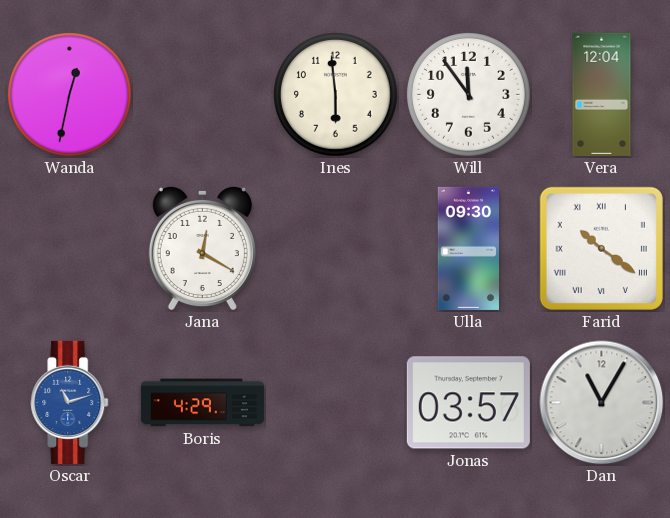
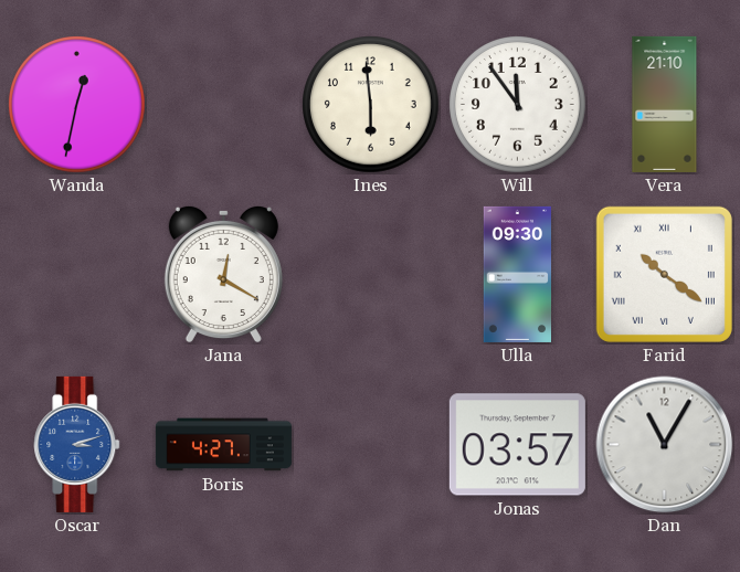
Vera: 12:04 -> 21:10 (665, 104)
Oscar: 11:12 -> 3:12 (77, 444)
Boris: 4:29 -> 4:27 (223, 445)
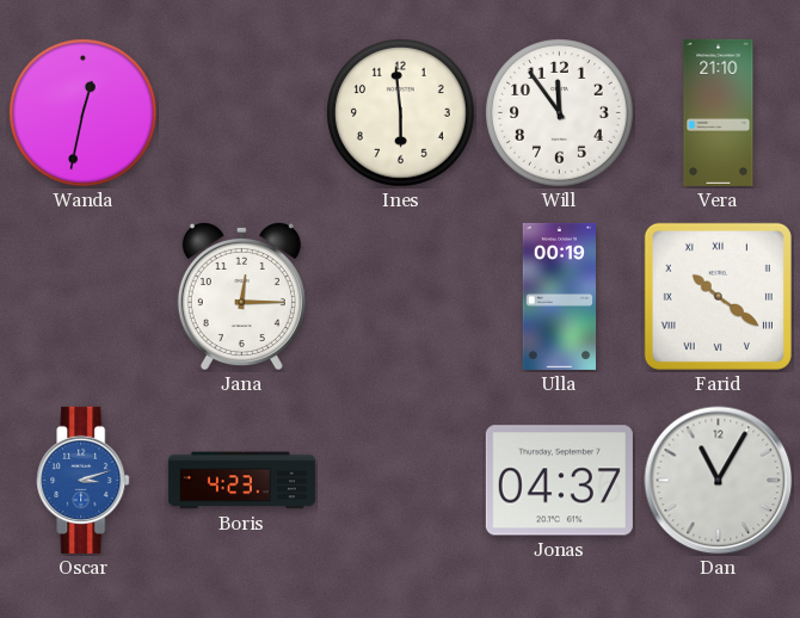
Jana: 12:20 -> 12:15 (241, 296)
Ulla: 09:30 -> 00:19 (560, 296)
Boris: 4:27 -> 4:23 (241, 481)
Jonas: 03:57 -> 04:37 (559, 481)
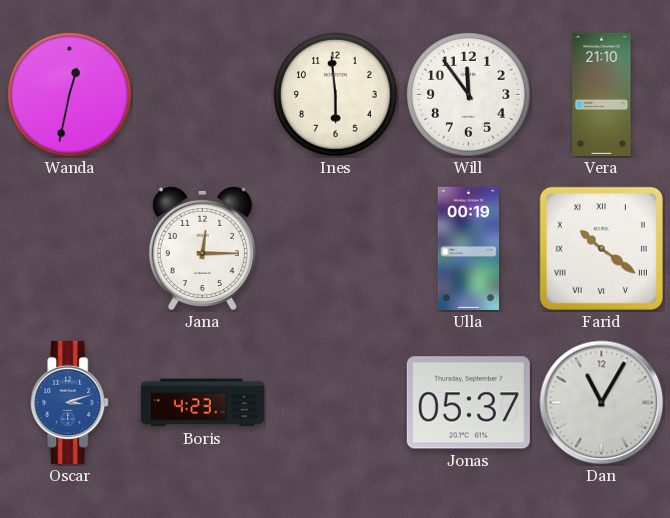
Jonas: 04:37 -> 05:37 (468, 403)
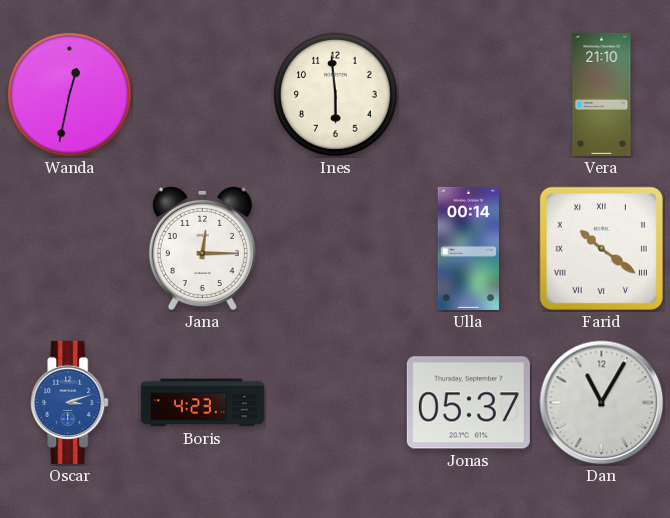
Will: 11:54 -> none (469, 95)
Ulla: 00:19 -> 00:14 (469, 248)
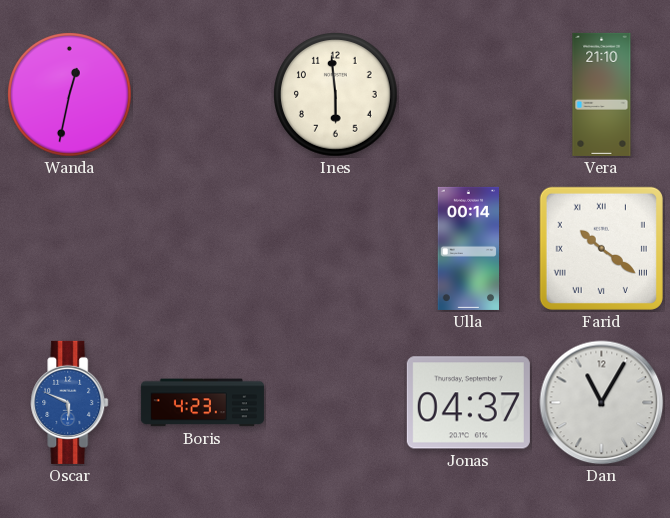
Jana: 12:15 -> none (202, 248)
Oscar: 3:12 -> 5:49 (70, 402)
Jonas: 05:37 -> 04:37 (468, 403)
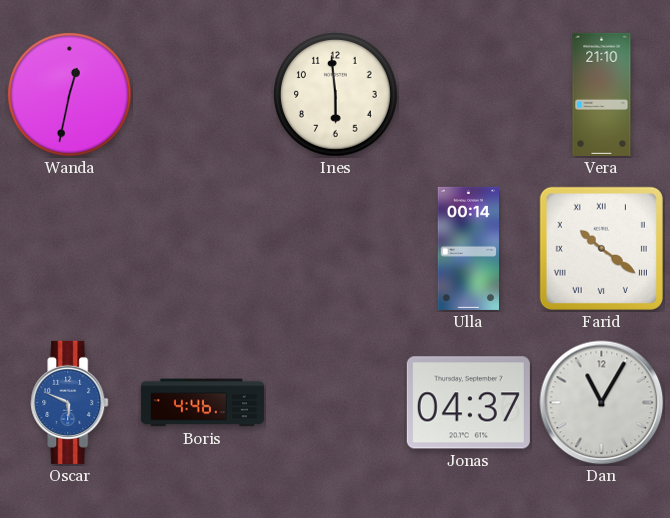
Boris: 4:23 -> 4:46 (202, 403)
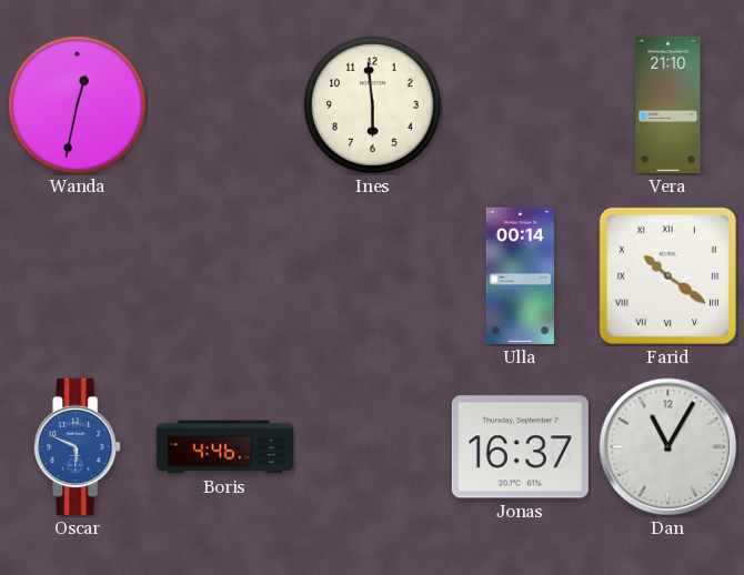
Jonas: 04:37 -> 16:37 (520, 447)
